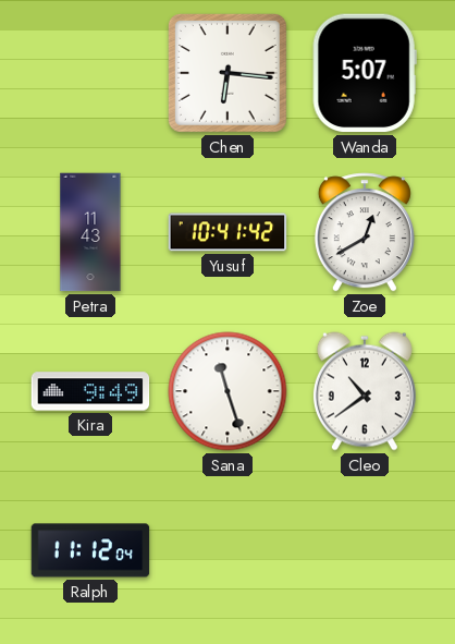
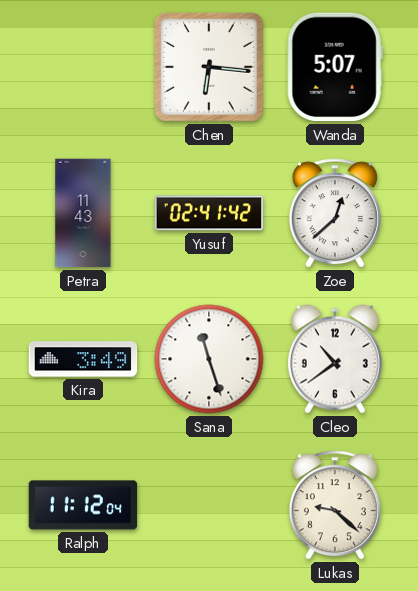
Yusuf: 10:41 -> 02:41 (209, 213)
Zoe: 12:40 -> 12:38 (335, 213)
Kira: 9:49 -> 3:49 (83, 359)
Lukas: none -> 9:22 (335, 505)
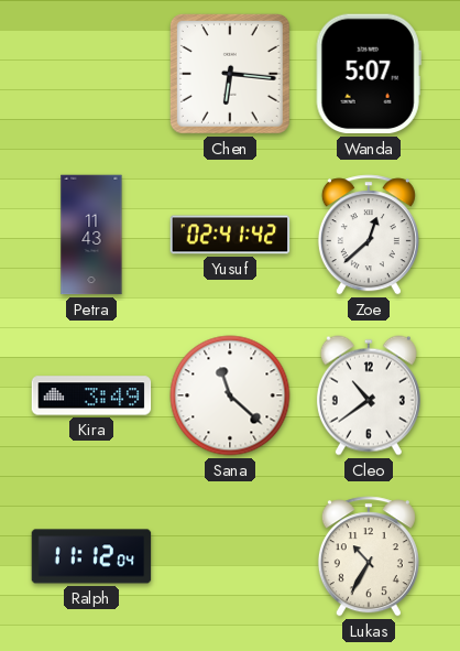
Sana: 11:27 -> 11:22 (230, 395)
Lukas: 9:22 -> 10:35 (369, 556)
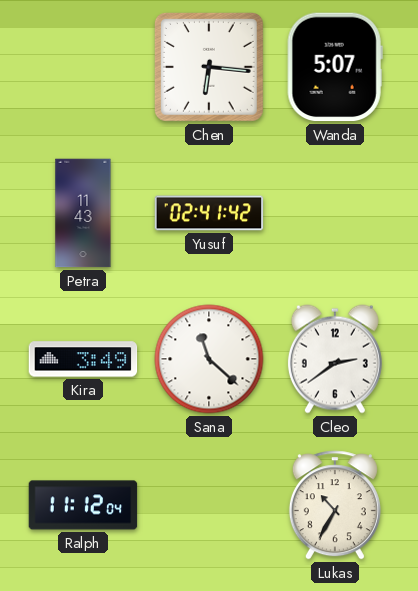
Zoe: 12:38 -> none (369, 235)
Cleo: 10:39 -> 2:39 (335, 359)
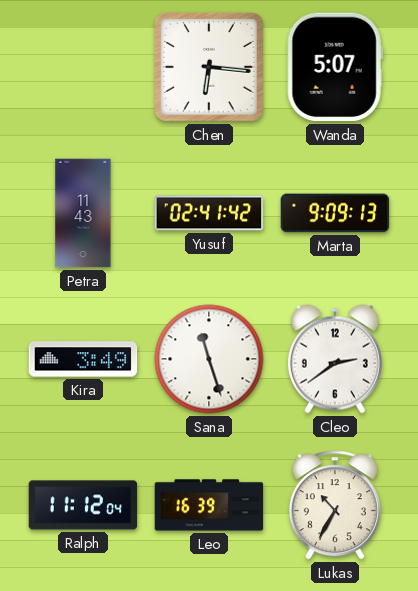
Marta: none -> 9:09 (335, 213)
Sana: 11:22 -> 11:27 (209, 359)
Leo: none -> 16:39 (209, 505)
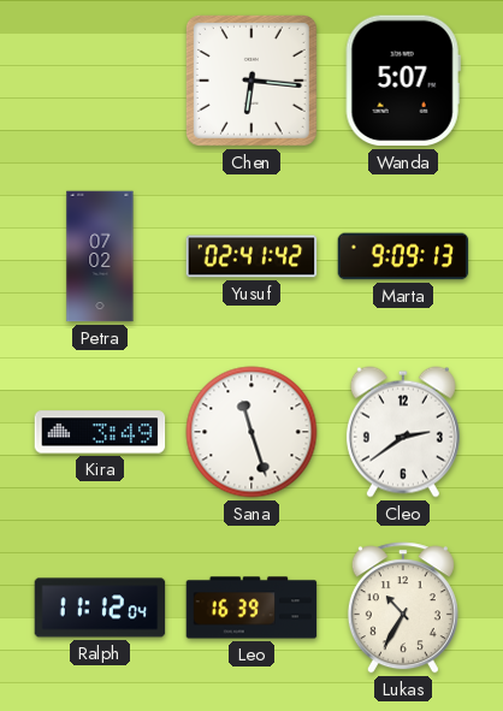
Petra: 11:43 -> 07:02 (100, 256)
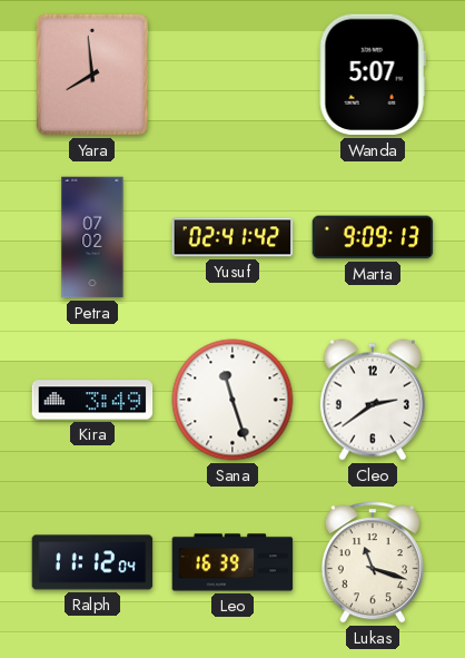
Yara: none -> 7:59 (92, 75)
Chen: 6:16 -> none (251, 81)
Lukas: 10:35 -> 11:18 (373, 562)
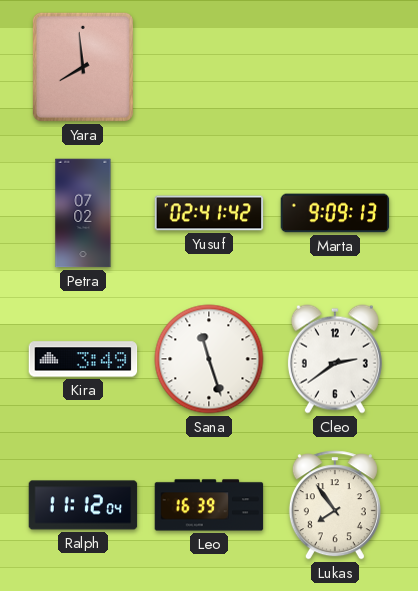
Wanda: 5:07 -> none (373, 75)
Lukas: 11:18 -> 7:54 (335, 505)
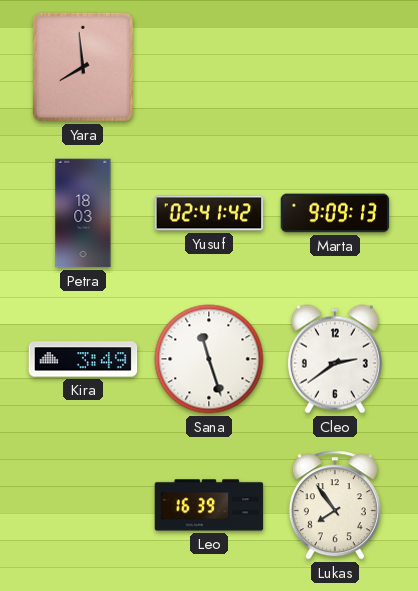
Petra: 07:02 -> 18:03 (83, 213)
Ralph: 11:12 -> none (83, 505)
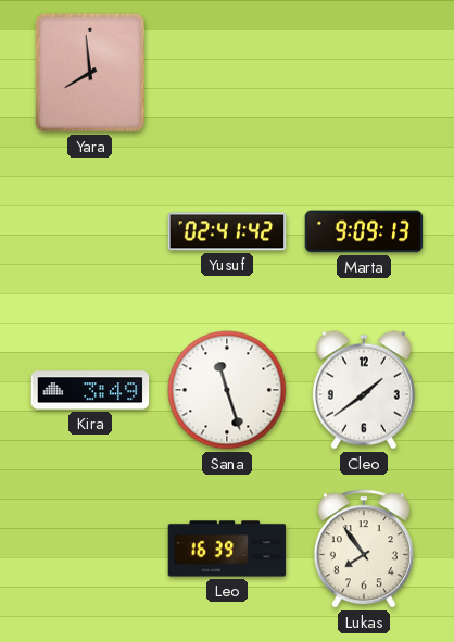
Petra: 18:03 -> none (83, 213)
Cleo: 2:39 -> 1:39 (364, 390)
